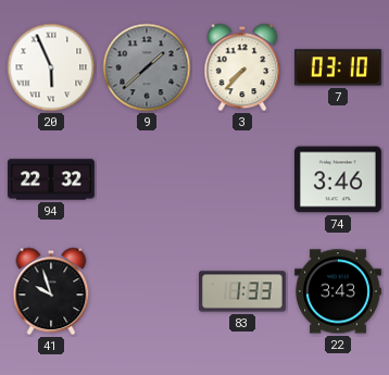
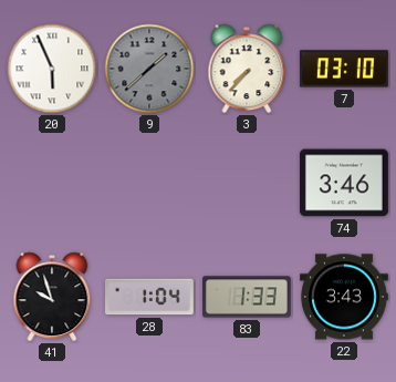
94: 22:32 -> none (52, 179)
28: none -> 1:04 (150, 297)
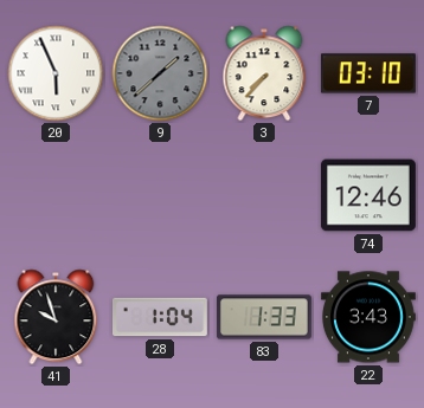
74: 3:46 -> 12:46 (368, 195)
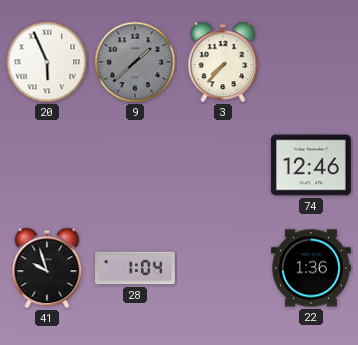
7: 03:10 -> none (368, 73)
83: 1:33 -> none (265, 317)
22: 3:43 -> 1:36 (312, 268)
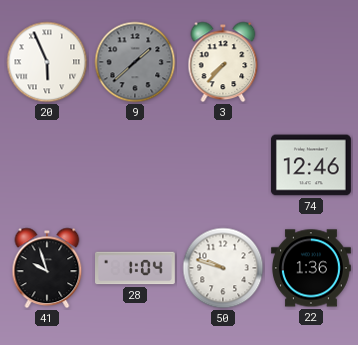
50: none -> 9:48 (223, 268)
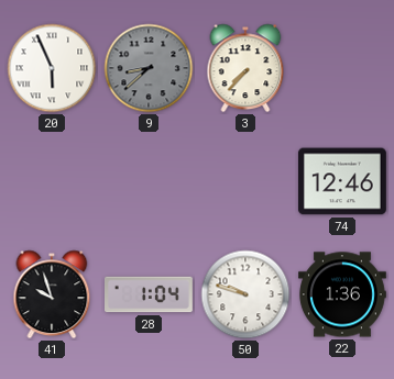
9: 1:38 -> 8:38 (149, 68)
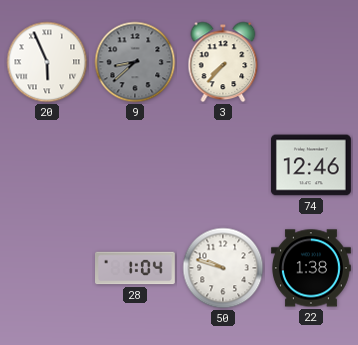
41: 9:57 -> none (52, 294)
22: 1:36 -> 1:38 (312, 268)
